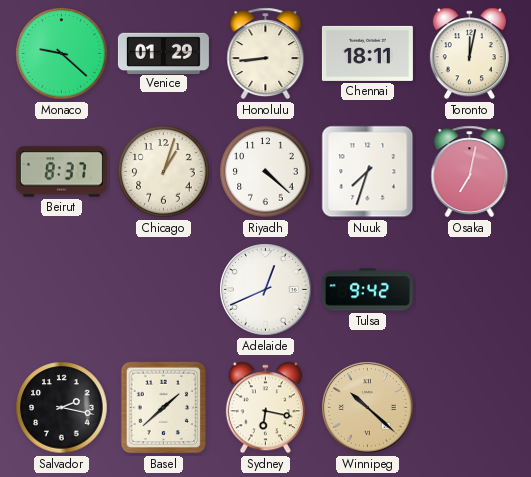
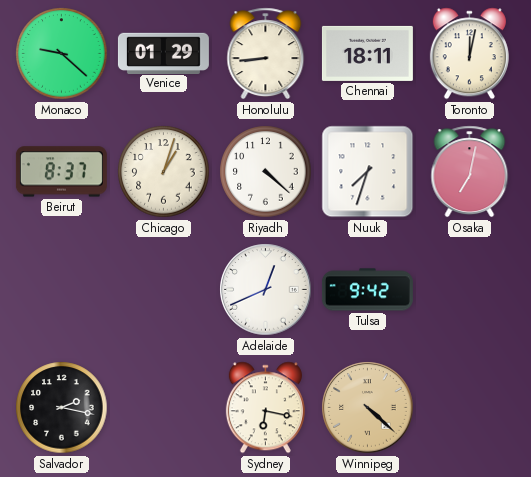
Basel: 1:38 -> none (164, 408)
Winnipeg: 10:22 -> 4:22 (368, 408)
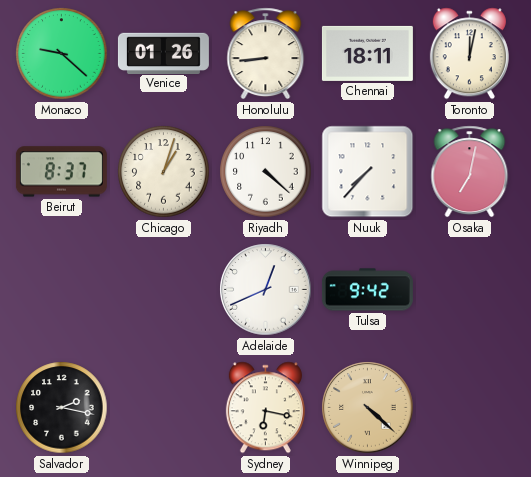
Venice: 01:29 -> 01:26 (163, 53)
Nuuk: 7:33 -> 7:37 (368, 172)
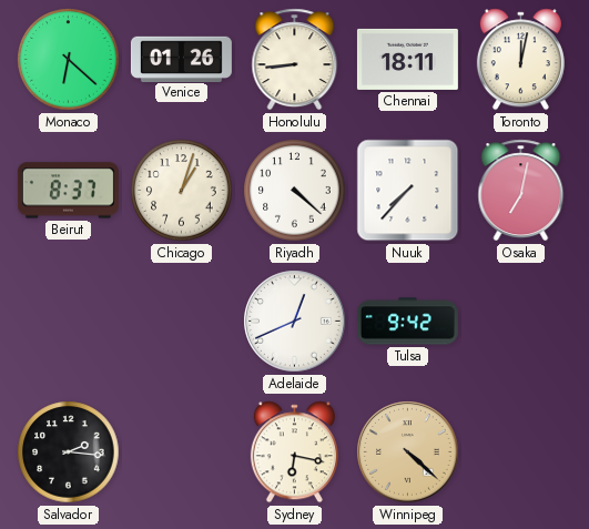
Monaco: 9:22 -> 6:22 (69, 60)
Salvador: 2:17 -> 2:16 (69, 452)
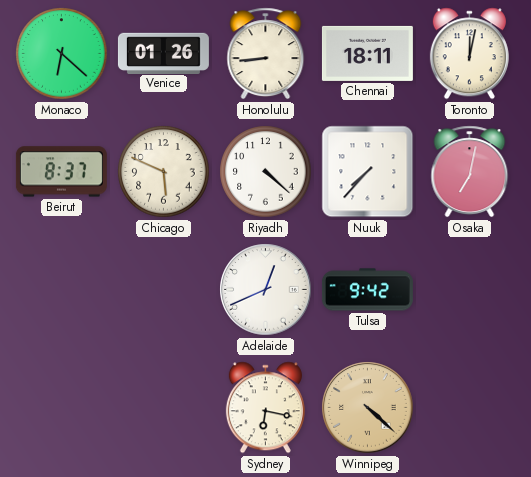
Chicago: 1:03 -> 5:49 (164, 172)
Salvador: 2:16 -> none (69, 452)
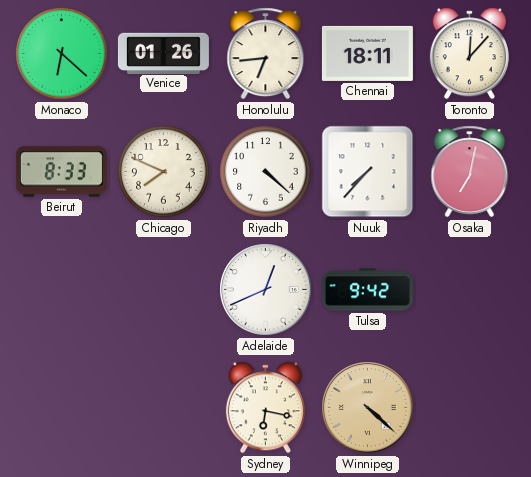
Honolulu: 8:44 -> 6:44 (266, 54)
Toronto: 12:02 -> 12:07 (469, 54)
Beirut: 8:37 -> 8:33 (61, 172)
Chicago: 5:49 -> 7:49 (164, 172)
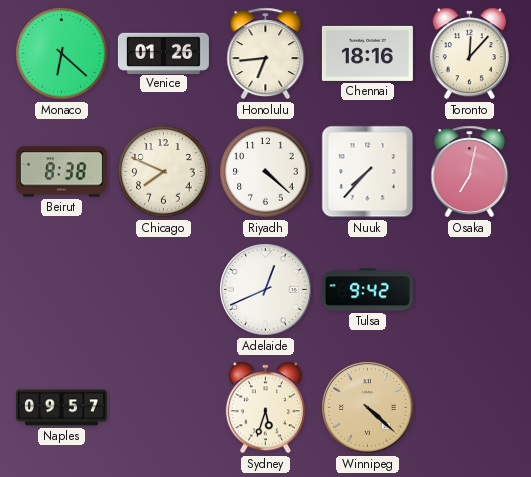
Chennai: 18:11 -> 18:16 (367, 53)
Beirut: 8:33 -> 8:38 (61, 172)
Naples: none -> 09:57 (61, 408)
Sydney: 6:17 -> 5:33 (265, 408)
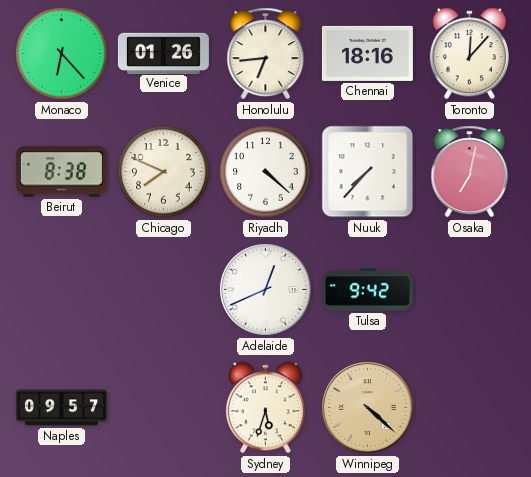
Monaco: 6:22 -> 6:23 (62, 54)
